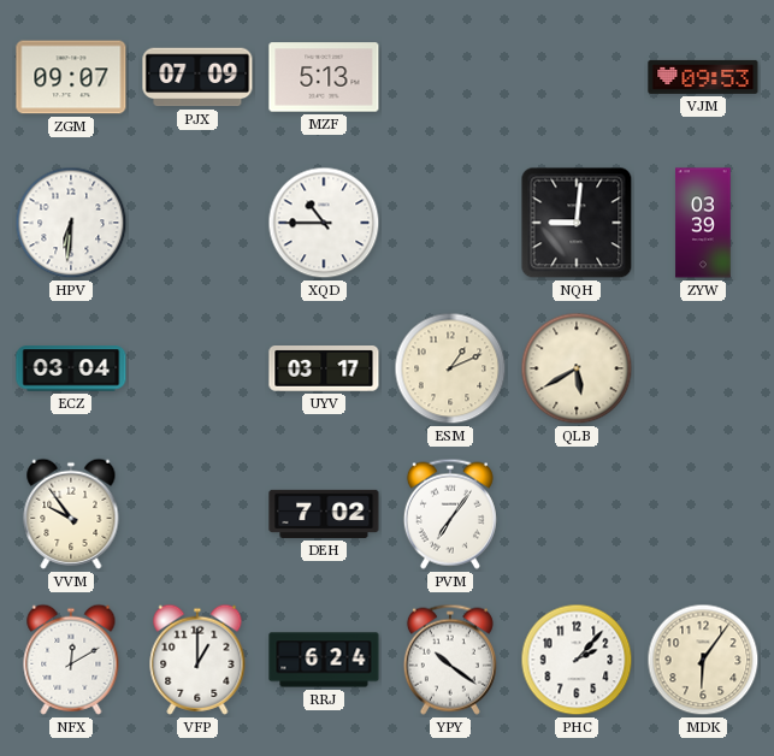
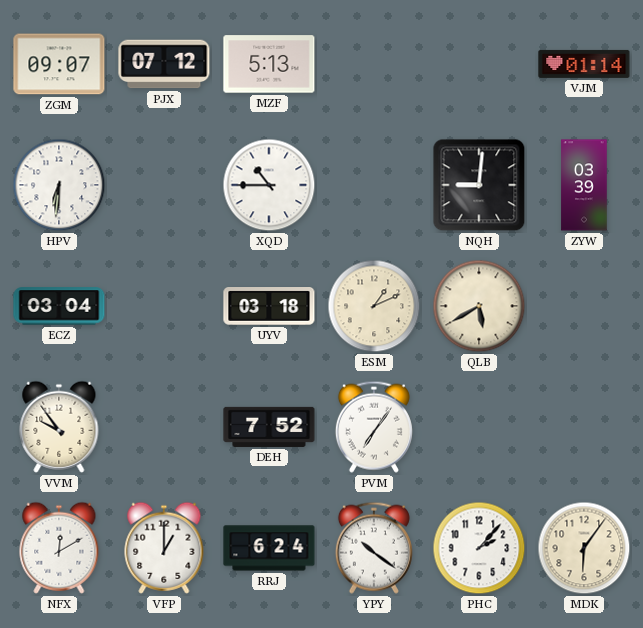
PJX: 07:09 -> 07:12 (164, 64)
VJM: 09:53 -> 01:14 (584, 64)
UYV: 03:17 -> 03:18 (269, 307)
DEH: 7:02 -> 7:52 (269, 427)
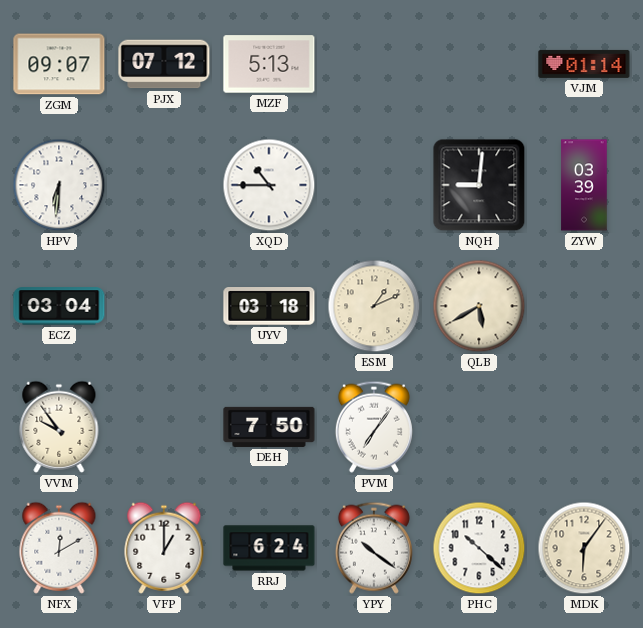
DEH: 7:52 -> 7:50 (269, 427)
PHC: 2:07 -> 10:22 (479, 548)
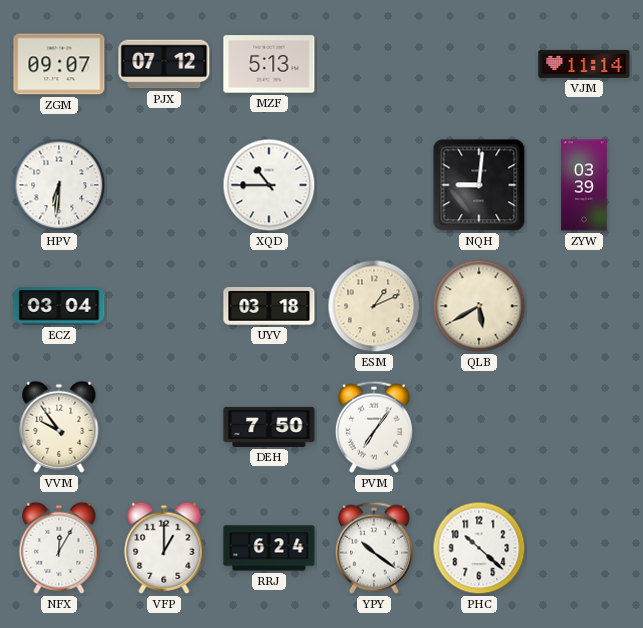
VJM: 01:14 -> 11:14 (584, 64)
NFX: 12:10 -> 12:05 (59, 548)
MDK: 6:06 -> none (584, 548)
